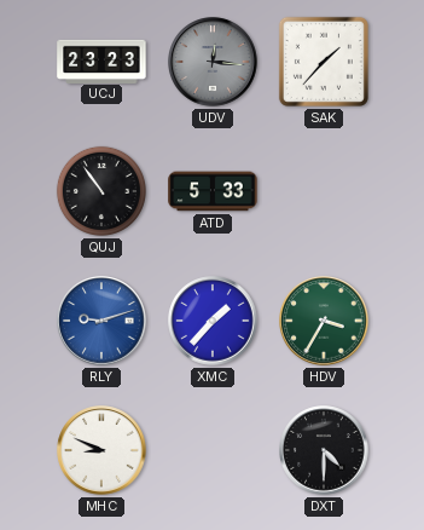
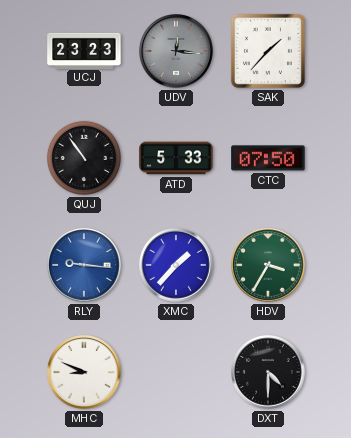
CTC: none -> 07:50 (268, 158)
RLY: 9:12 -> 9:16 (84, 265)
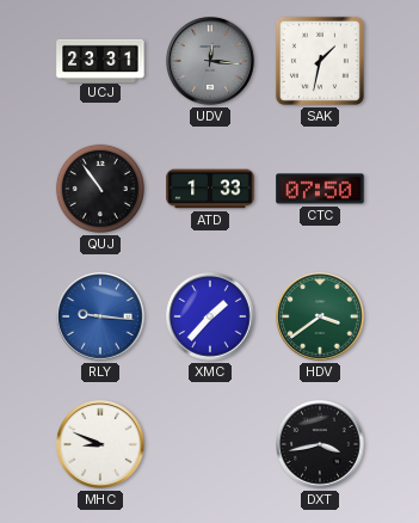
UCJ: 23:23 -> 23:31 (100, 60)
SAK: 1:37 -> 1:32 (320, 61)
ATD: 5:33 -> 1:33 (210, 189)
HDV: 3:35 -> 3:39 (320, 316)
DXT: 4:30 -> 3:43 (320, 444)
